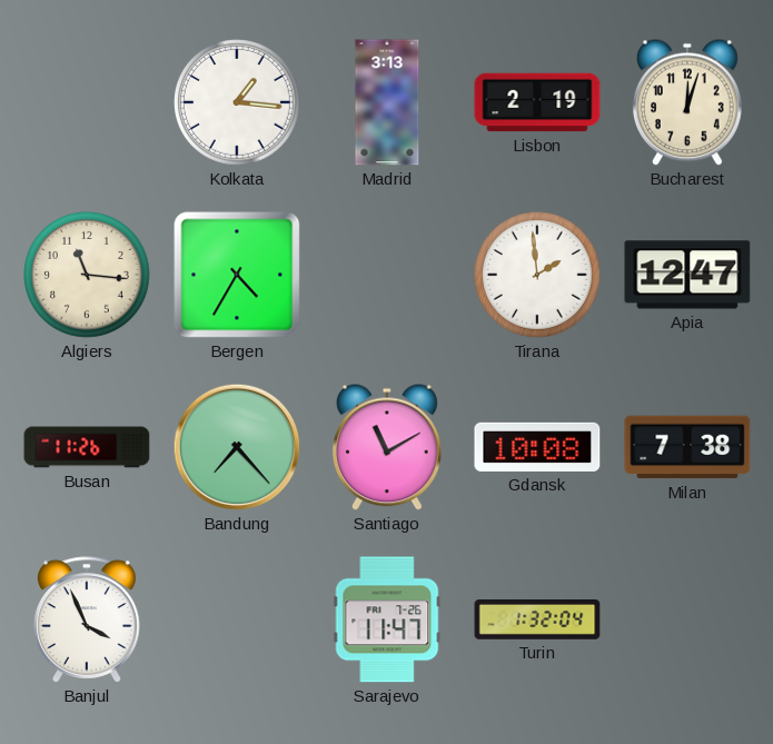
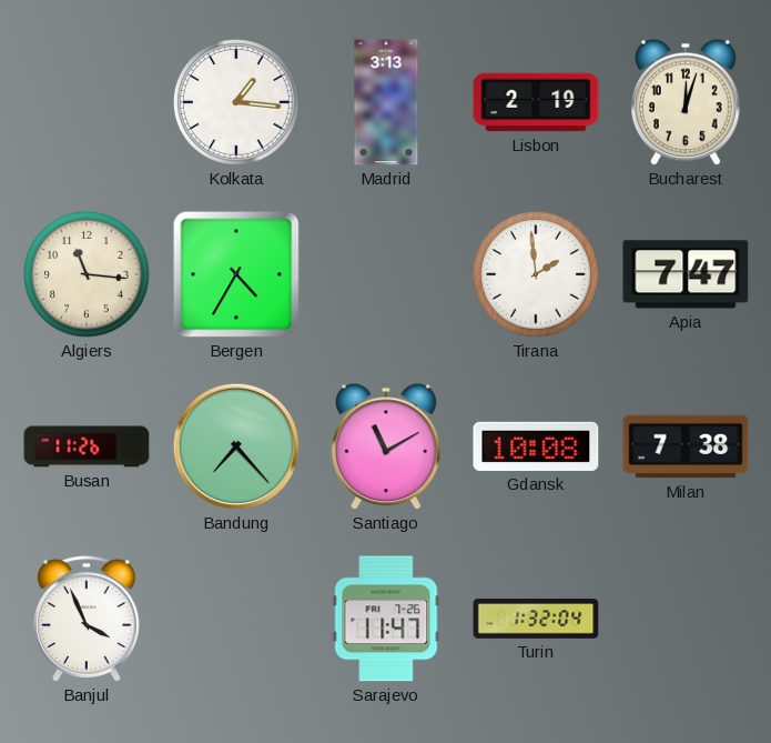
Apia: 12:47 -> 7:47 (686, 274)
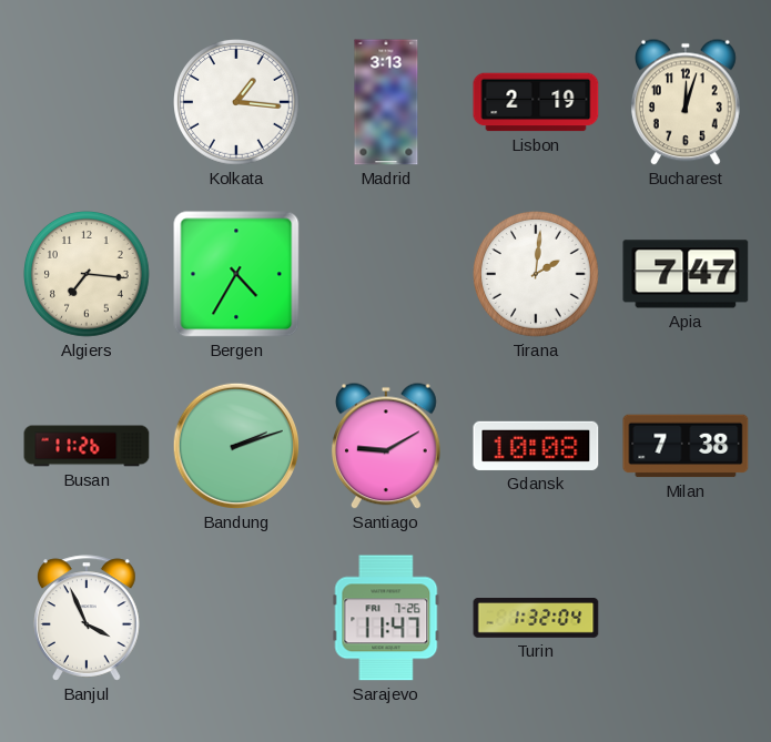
Algiers: 11:16 -> 7:16 (88, 275)
Tirana: 1:59 -> 2:01 (537, 275)
Bandung: 7:23 -> 2:12 (236, 446)
Santiago: 11:10 -> 9:10 (386, 446)
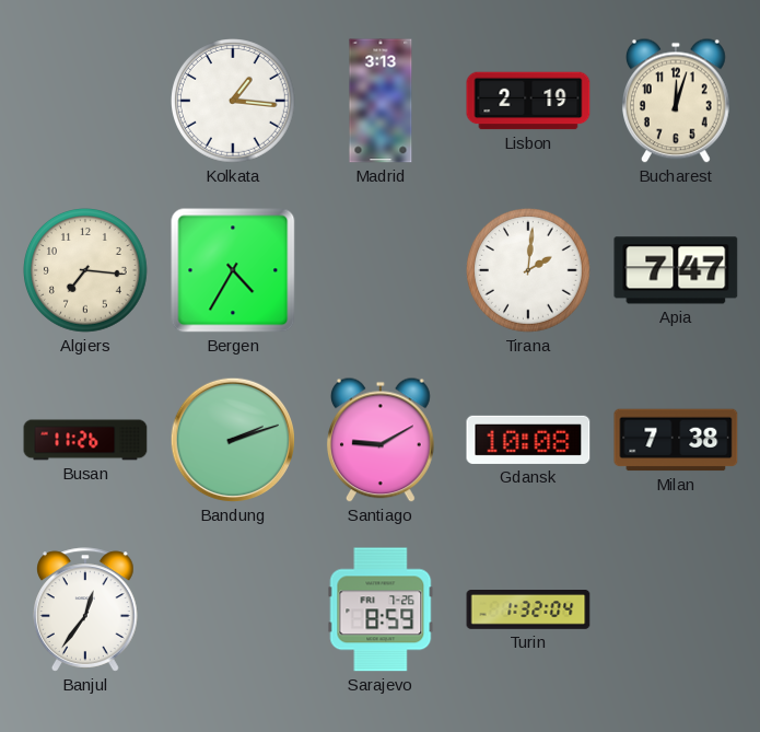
Banjul: 3:56 -> 12:36 (86, 609)
Sarajevo: 11:47 -> 8:59 (381, 609)
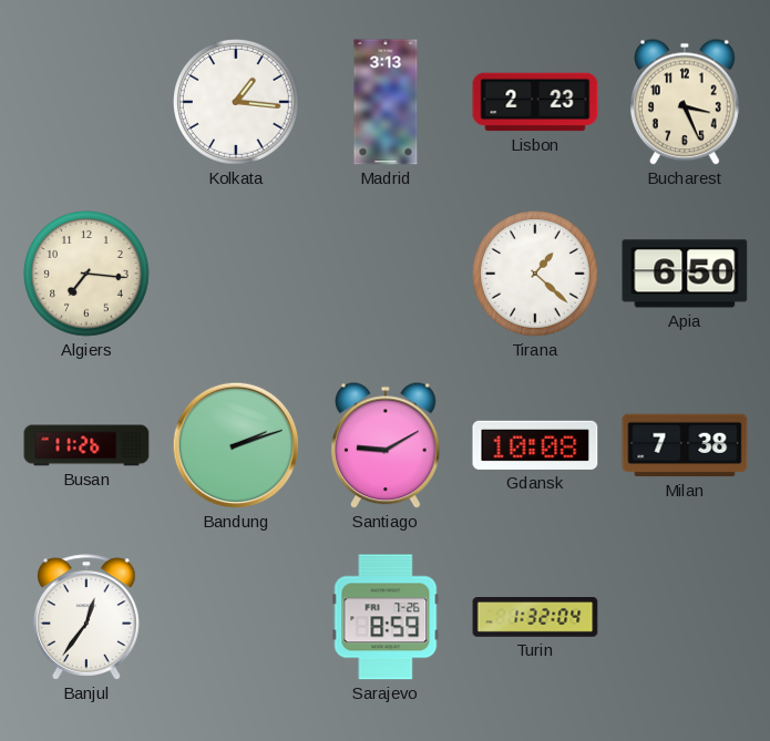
Lisbon: 2:19 -> 2:23 (535, 102)
Bucharest: 12:03 -> 3:26 (685, 102)
Bergen: 4:35 -> none (233, 270)
Tirana: 2:01 -> 1:22 (536, 275)
Apia: 7:47 -> 6:50 (685, 274)
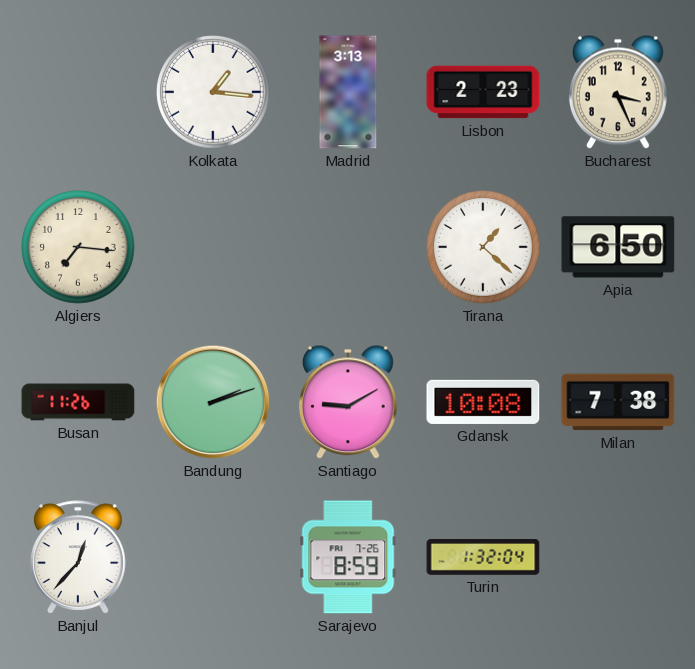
Banjul: 12:36 -> 12:37 (79, 557)
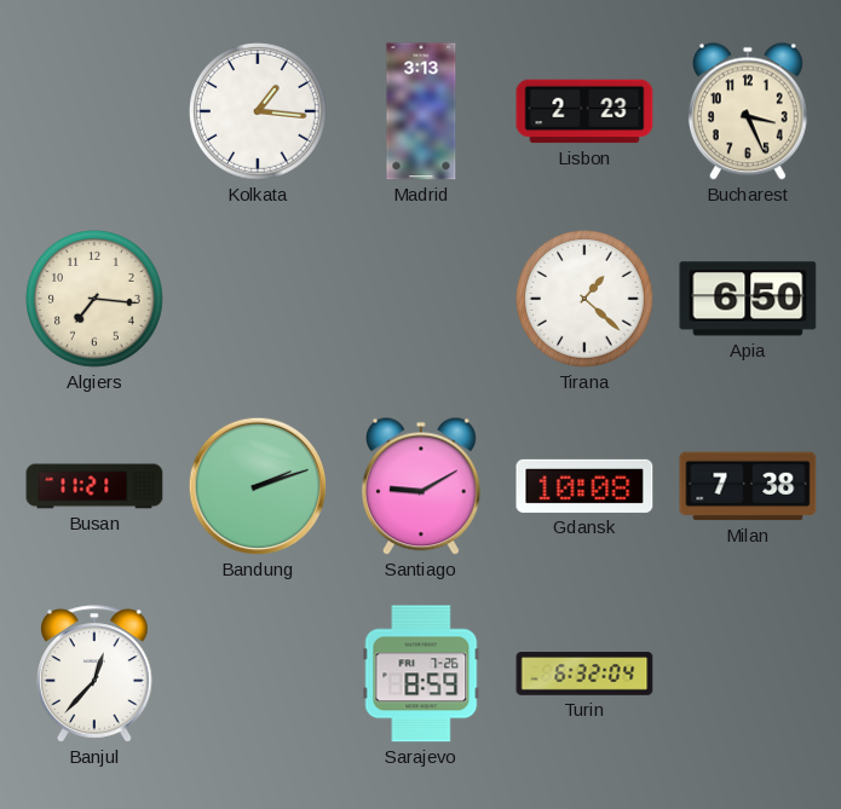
Busan: 11:26 -> 11:21 (94, 486)
Turin: 1:32 -> 6:32 (584, 675)
